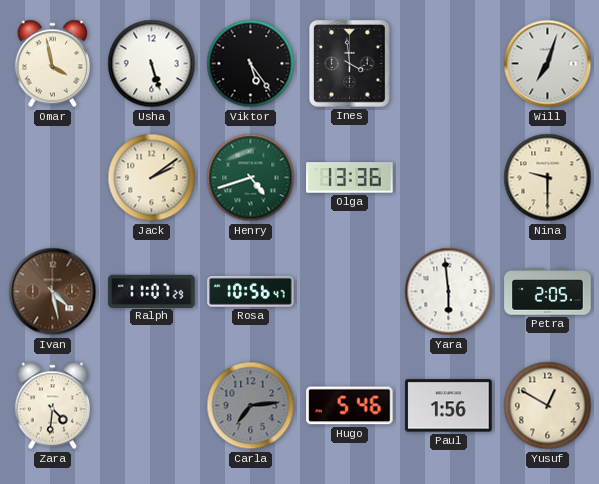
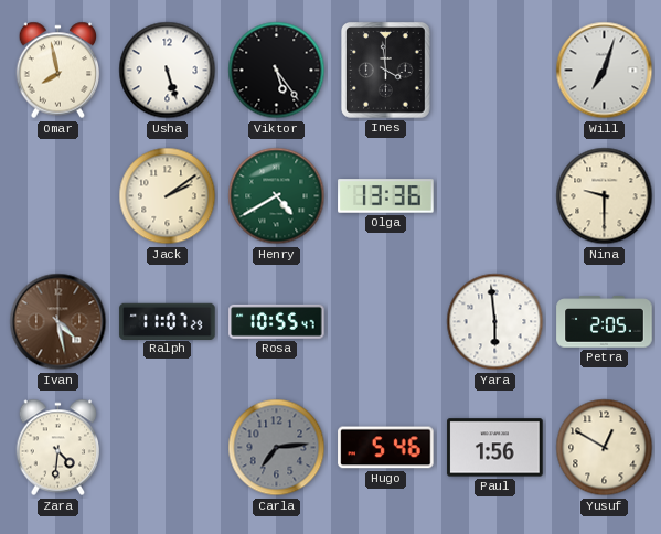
Omar: 3:58 -> 7:58 (58, 71)
Henry: 4:42 -> 4:40 (277, 196)
Rosa: 10:56 -> 10:55 (277, 321)
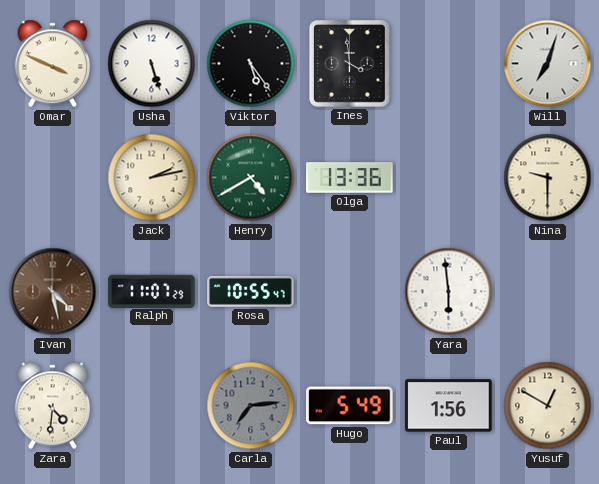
Omar: 7:58 -> 3:49 (53, 64)
Jack: 2:09 -> 2:13 (152, 178)
Petra: 2:05 -> none (605, 322)
Hugo: 5:46 -> 5:49 (350, 406)
